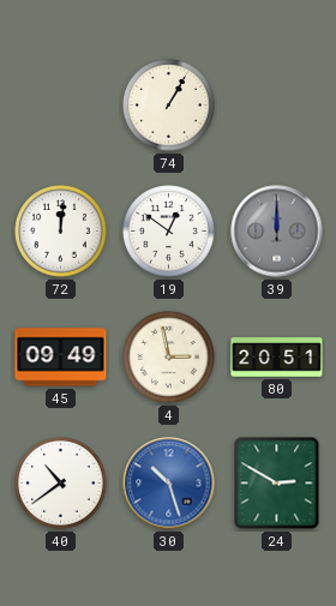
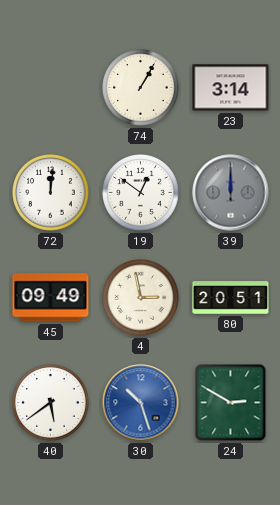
23: none -> 3:14 (231, 88)
40: 10:39 -> 5:39 (51, 403)
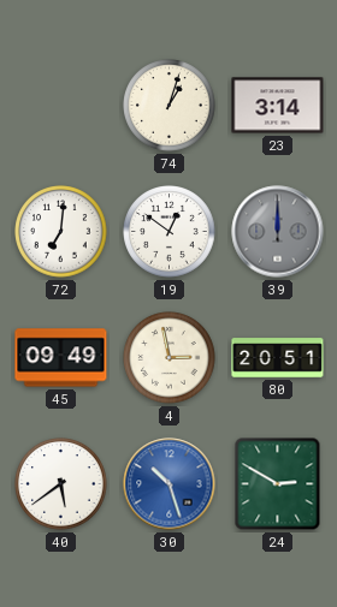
74: 1:05 -> 1:03 (170, 106)
72: 12:01 -> 7:01 (61, 232)
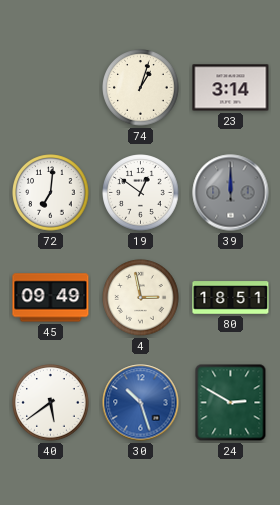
80: 20:51 -> 18:51 (231, 298)
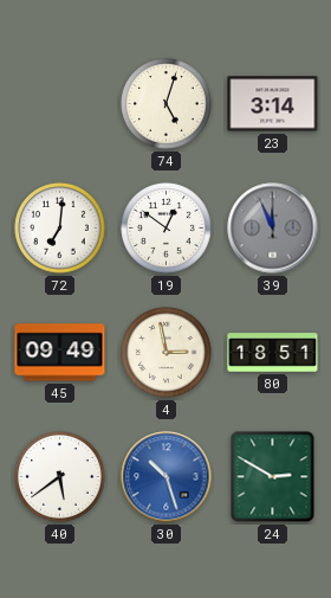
74: 1:03 -> 5:03 (167, 104)
39: 12:00 -> 11:56 (273, 229)
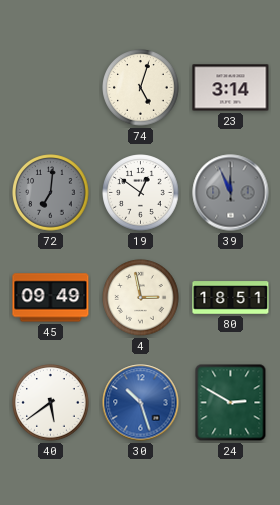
72 dial: white -> grey (51, 193)
